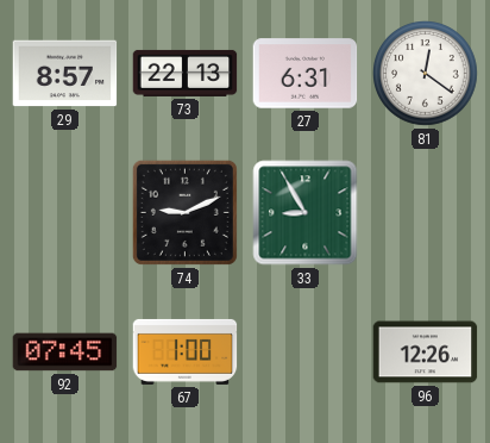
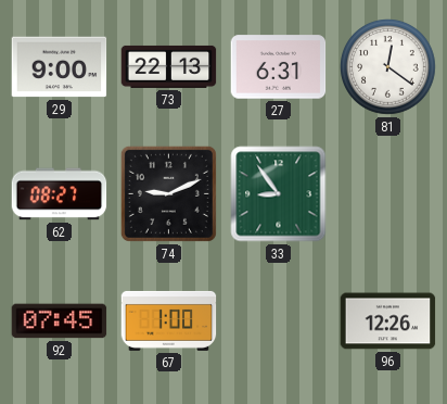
29: 8:57 -> 9:00 (60, 67)
62: none -> 08:27 (60, 194)
33: 8:55 -> 8:54 (279, 194)
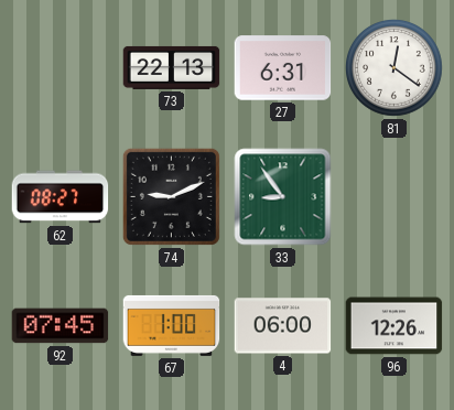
29: 9:00 -> none (60, 67)
4: none -> 06:00 (283, 326)
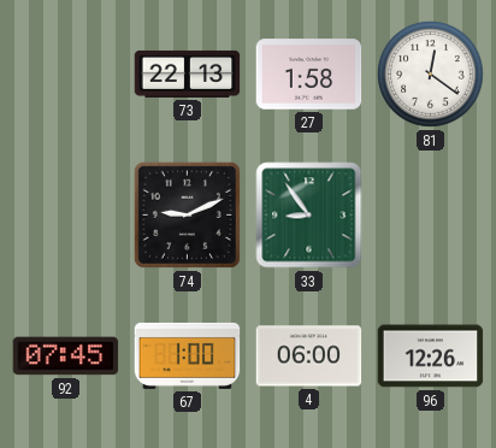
27: 6:31 -> 1:58 (309, 75)
62: 08:27 -> none (61, 197)
